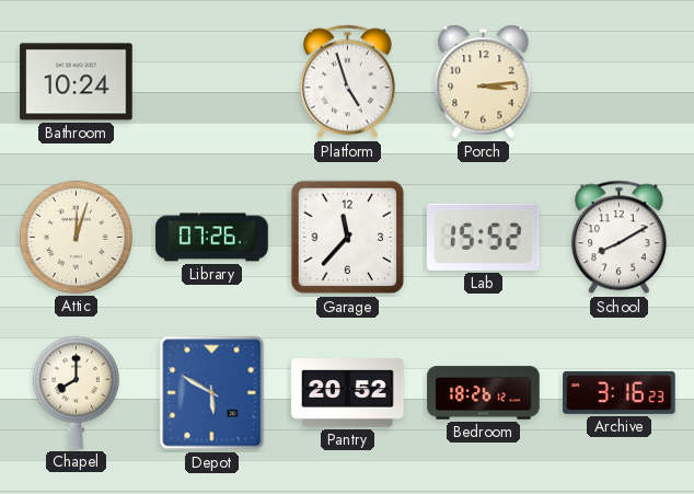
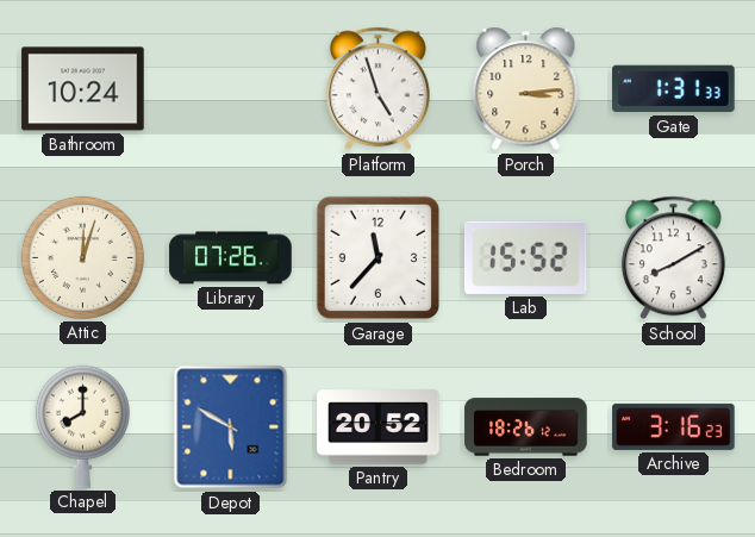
Gate: none -> 1:31 (674, 89)
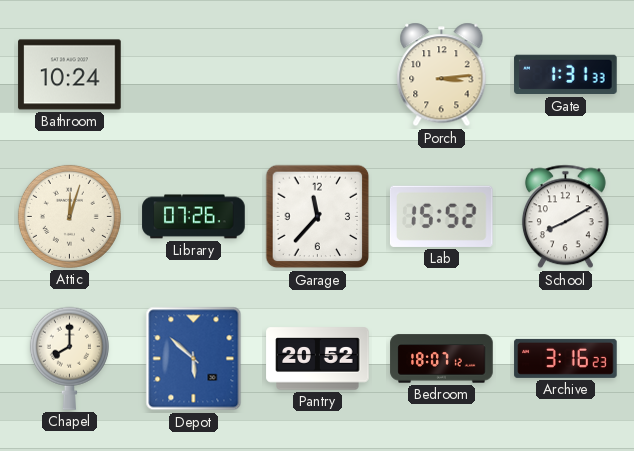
Platform: 4:57 -> none (377, 89)
Depot: 5:50 -> 5:52 (194, 359)
Bedroom: 18:26 -> 18:07 (442, 359)
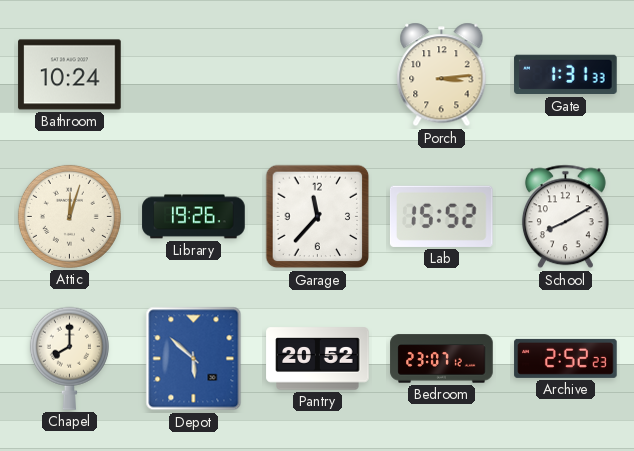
Library: 07:26 -> 19:26 (194, 217)
Bedroom: 18:07 -> 23:07 (442, 359)
Archive: 3:16 -> 2:52 (566, 358)
